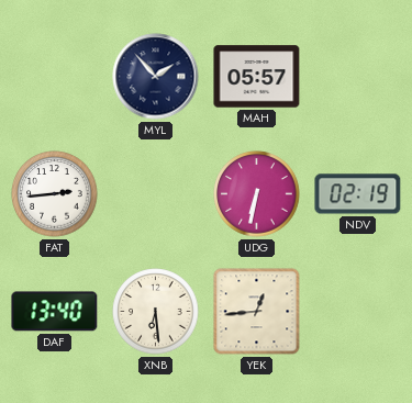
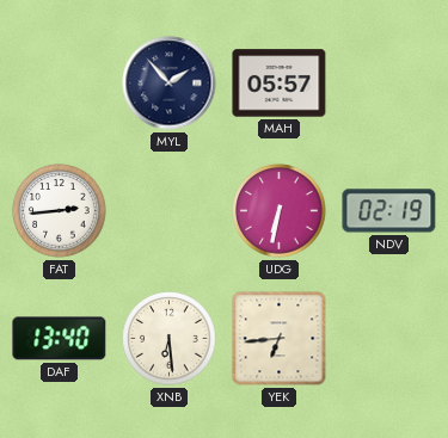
YEK: 12:44 -> 6:44 (280, 339)
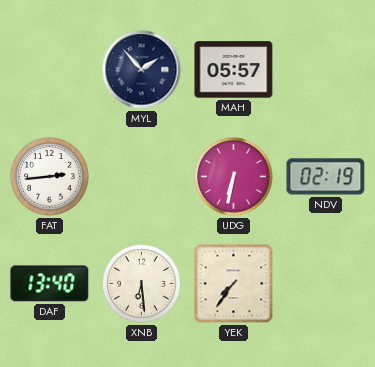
YEK: 6:44 -> 7:36 (234, 284)
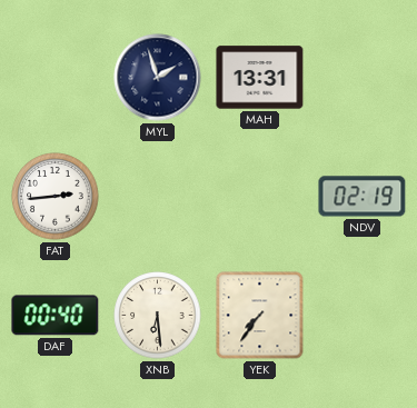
MYL: 1:53 -> 1:57 (158, 78)
MAH: 05:57 -> 13:31 (260, 78)
UDG: 6:32 -> none (234, 177)
DAF: 13:40 -> 00:40 (56, 316)
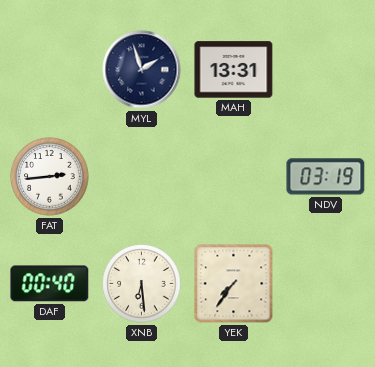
NDV: 02:19 -> 03:19 (326, 177)
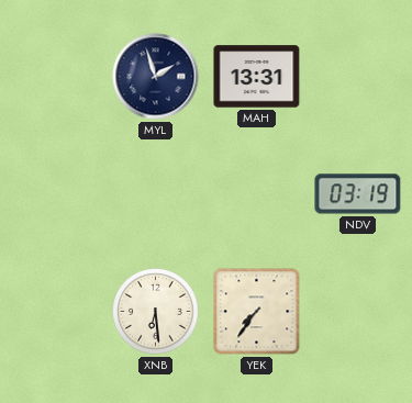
FAT: 2:44 -> none (50, 177)
DAF: 00:40 -> none (50, 284)
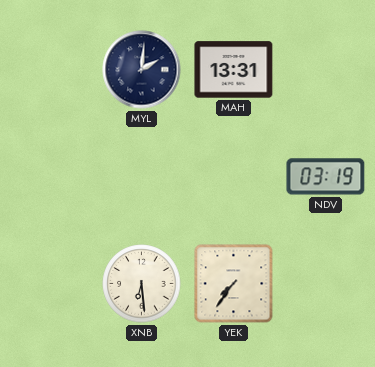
MYL: 1:57 -> 2:01 (142, 70)
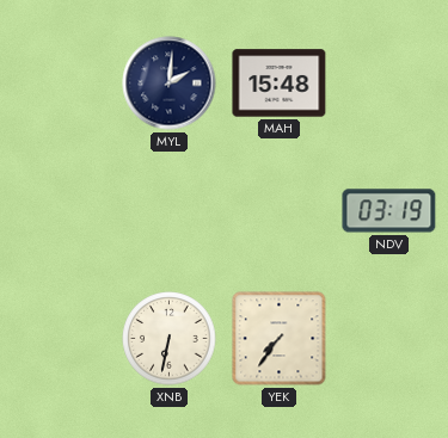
MAH: 13:31 -> 15:48 (280, 84)
XNB: 6:29 -> 6:32 (170, 339)
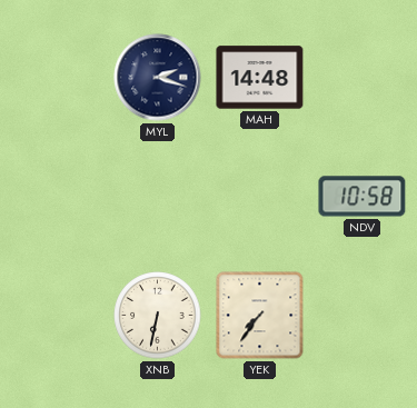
MYL: 2:01 -> 2:18 (158, 78)
MAH: 15:48 -> 14:48 (260, 78)
NDV: 03:19 -> 10:58 (363, 197)
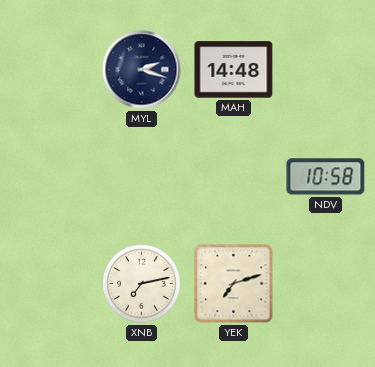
XNB: 6:32 -> 7:13 (142, 284)
YEK: 7:36 -> 7:12 (234, 284)
